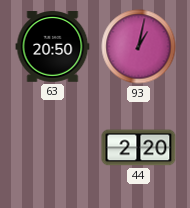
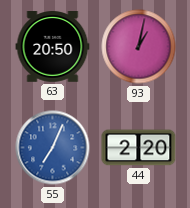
55: none -> 7:04 (53, 148)
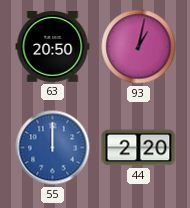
55: 7:04 -> 12:00 (53, 148)
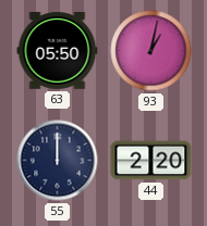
63: 20:50 -> 05:50 (58, 51)
55 dial: blue -> navy (58, 161)
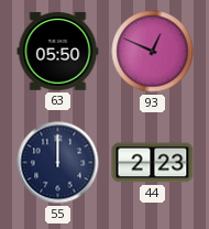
93: 1:02 -> 12:49 (153, 52)
44: 2:20 -> 2:23 (153, 163)
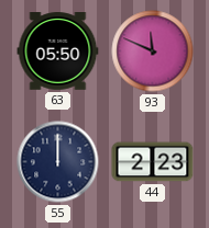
93: 12:49 -> 11:49 (153, 52)
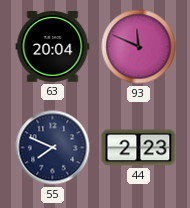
63: 05:50 -> 20:04 (53, 47)
55: 12:00 -> 7:49 (53, 148)
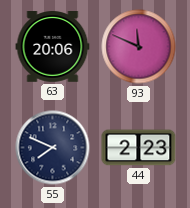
63: 20:04 -> 20:06 (53, 47)
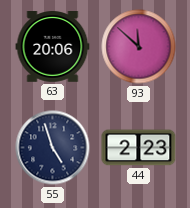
93: 11:49 -> 11:52 (139, 47)
55: 7:49 -> 4:57 (53, 148)
